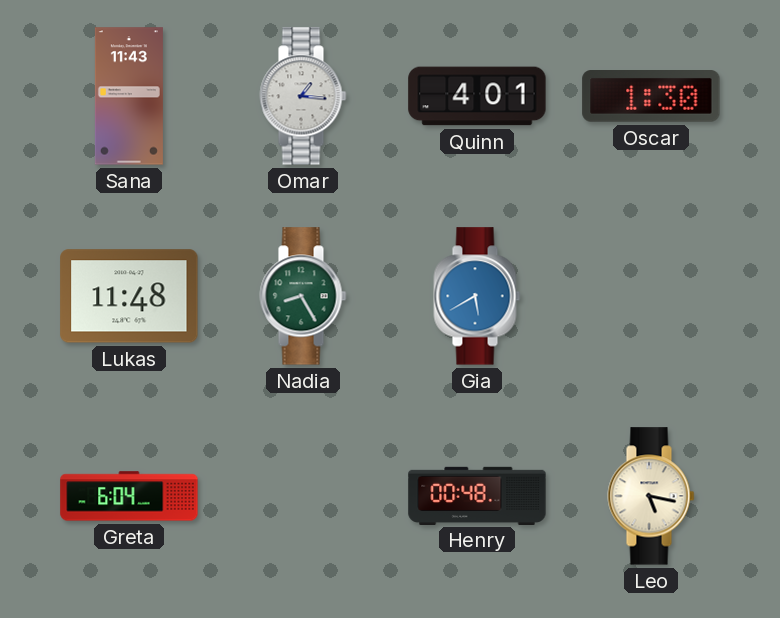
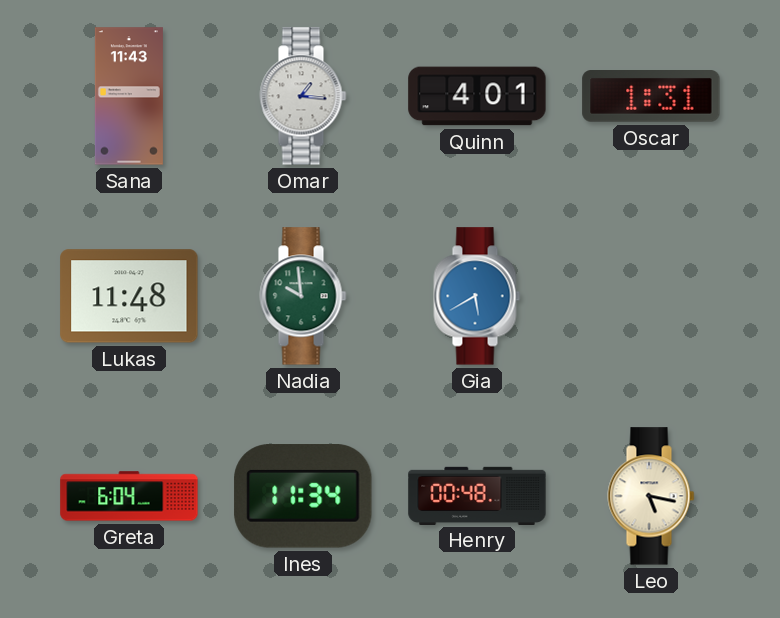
Oscar: 1:30 -> 1:31 (651, 97)
Nadia: 8:25 -> 9:59 (303, 296)
Ines: none -> 11:34 (303, 496)
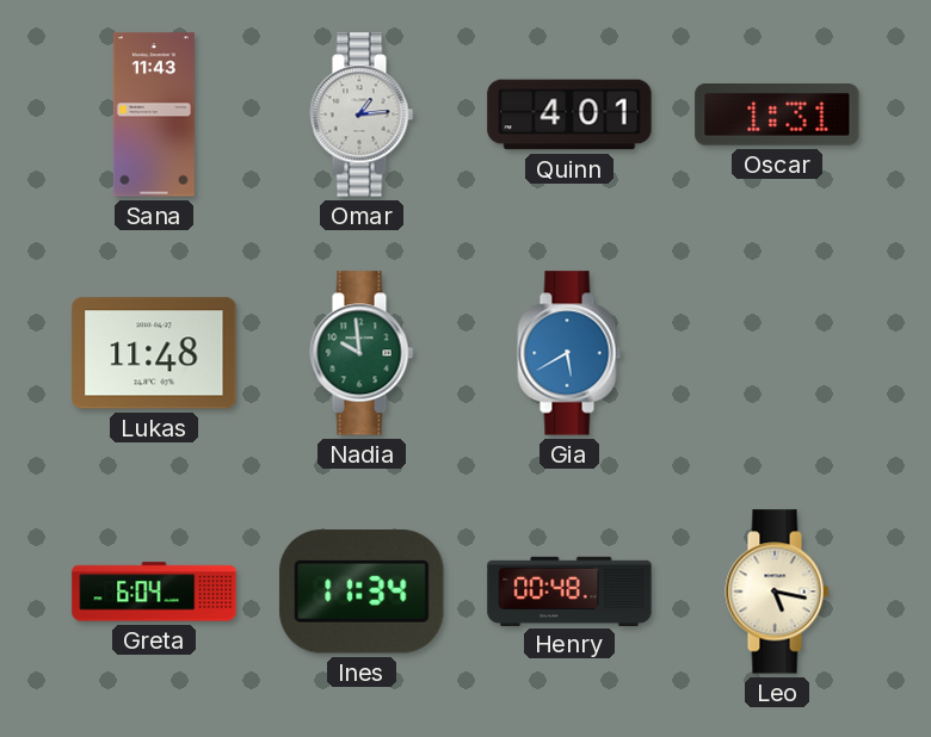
Omar: 1:16 -> 1:14 (362, 114)
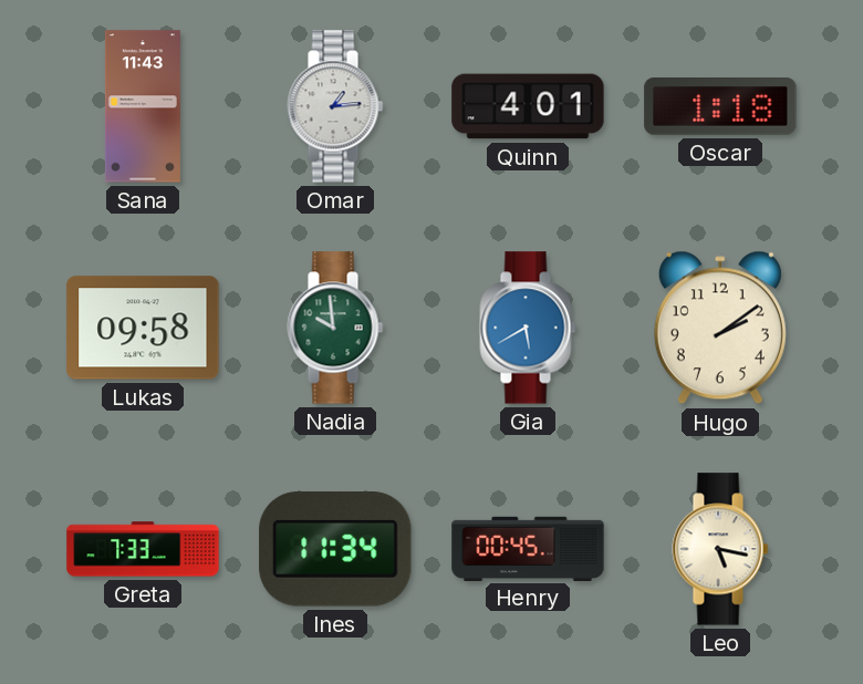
Oscar: 1:31 -> 1:18 (720, 107)
Lukas: 11:48 -> 09:58 (143, 328)
Hugo: none -> 2:09 (720, 328)
Greta: 6:04 -> 7:33 (143, 549)
Henry: 00:48 -> 00:45 (528, 548)
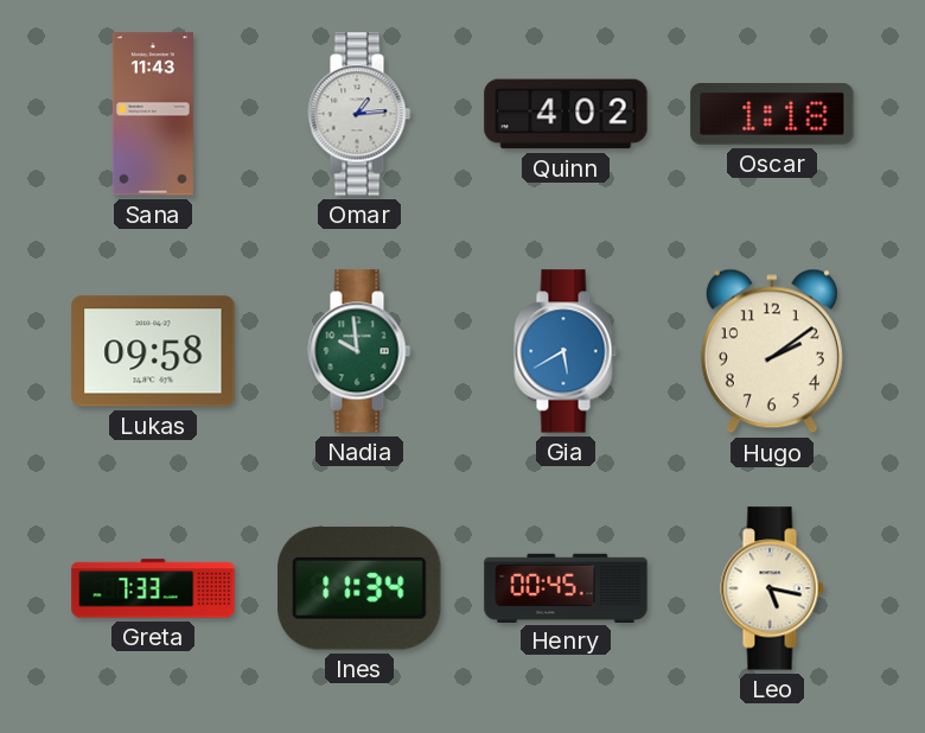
Quinn: 4:01 -> 4:02 (566, 114)
